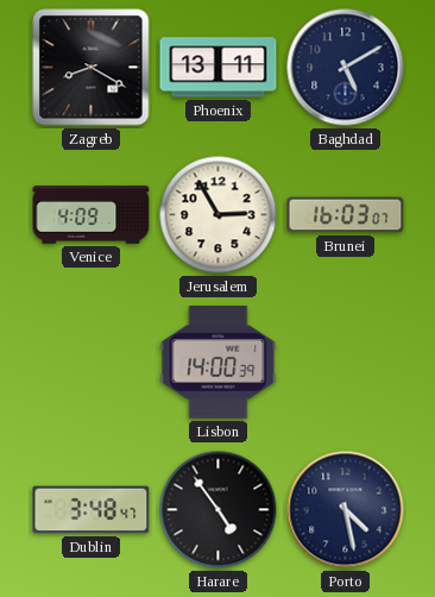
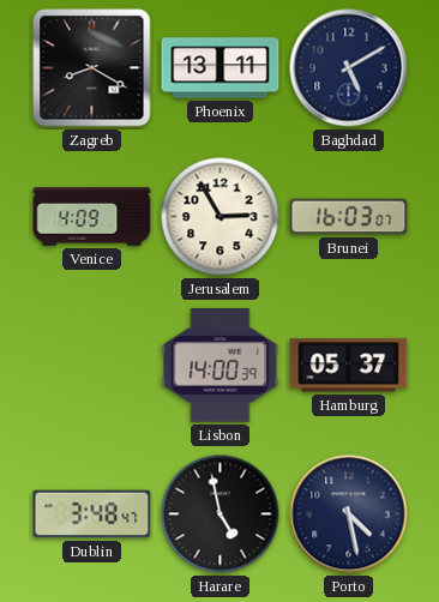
Hamburg: none -> 05:37 (349, 366)
Harare: 4:54 -> 4:58 (221, 514)
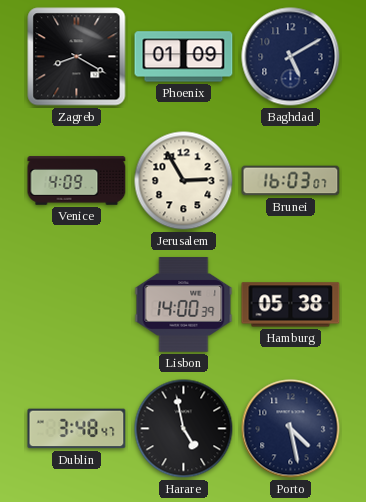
Phoenix: 13:11 -> 01:09 (184, 57)
Hamburg: 05:37 -> 05:38 (291, 305)
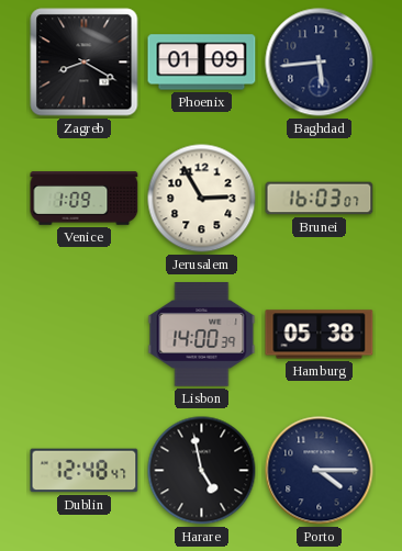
Baghdad: 5:10 -> 5:44 (320, 63)
Venice: 4:09 -> 1:09 (85, 199)
Dublin: 3:48 -> 12:48 (85, 471)
Porto: 4:28 -> 4:15 (320, 471)
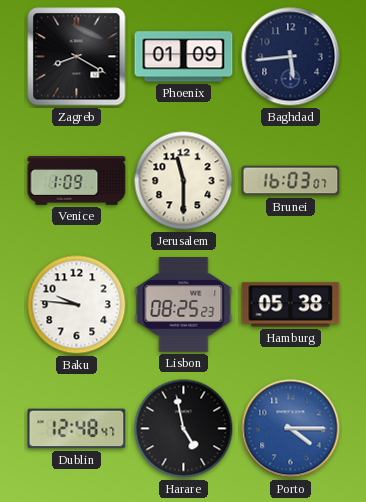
Jerusalem: 2:55 -> 11:30 (184, 181)
Baku: none -> 9:46 (77, 305)
Lisbon: 14:00 -> 08:25 (184, 305)
Porto dial: navy -> blue (291, 429)
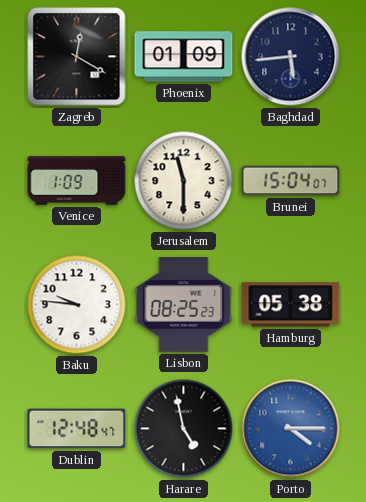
Zagreb: 8:20 -> 12:20 (77, 57)
Brunei: 16:03 -> 15:04 (291, 181)
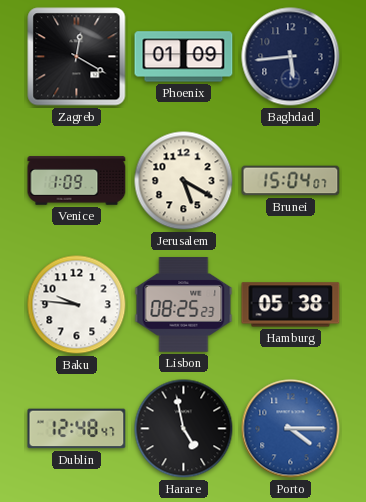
Jerusalem: 11:30 -> 5:20 (184, 181)
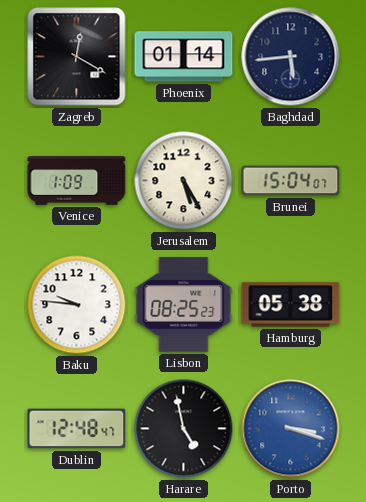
Phoenix: 01:09 -> 01:14 (184, 57)
Jerusalem: 5:20 -> 5:25 (184, 181)
Porto: 4:15 -> 3:18 (291, 429)
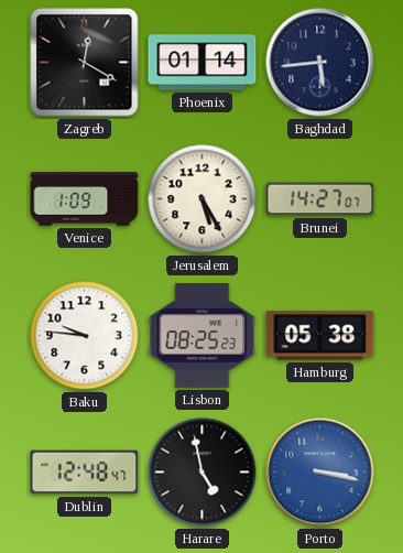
Brunei: 15:04 -> 14:27 (320, 199)
Porto: 3:18 -> 3:17 (320, 473)
